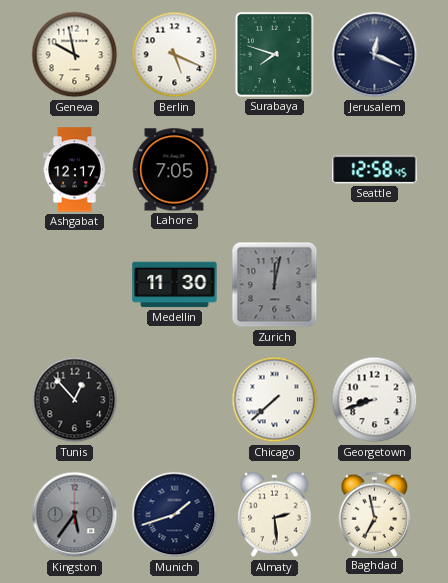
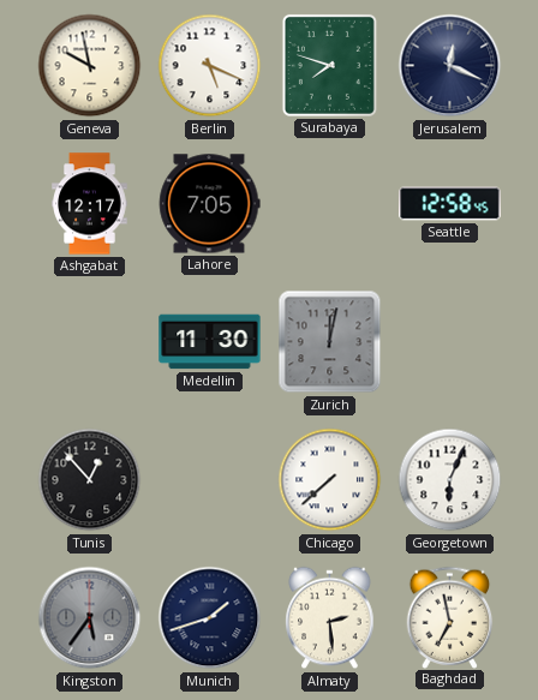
Georgetown: 8:42 -> 6:04 (450, 480)
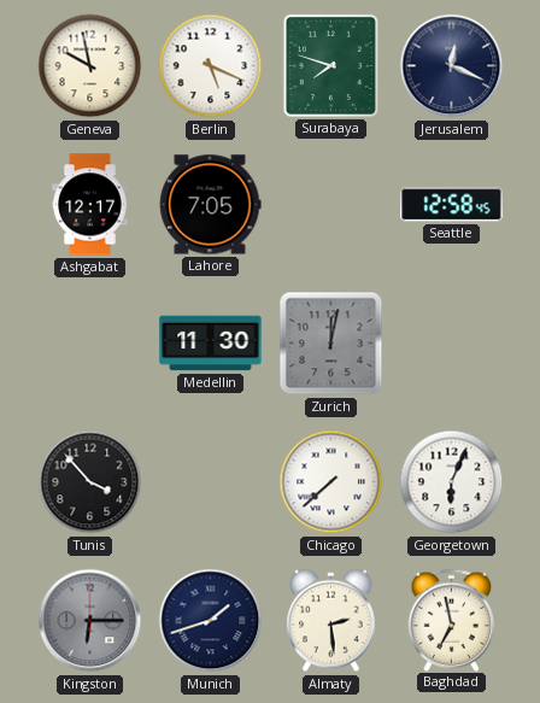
Tunis: 12:53 -> 3:53 (90, 482)
Kingston: 5:36 -> 6:15 (90, 621)
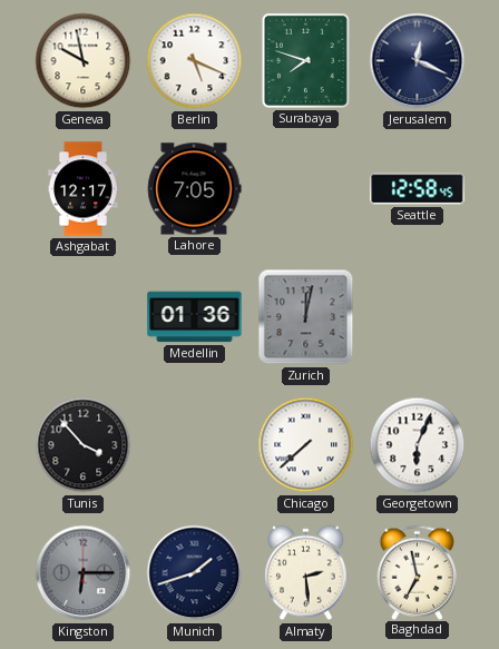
Medellin: 11:30 -> 01:36 (195, 317)
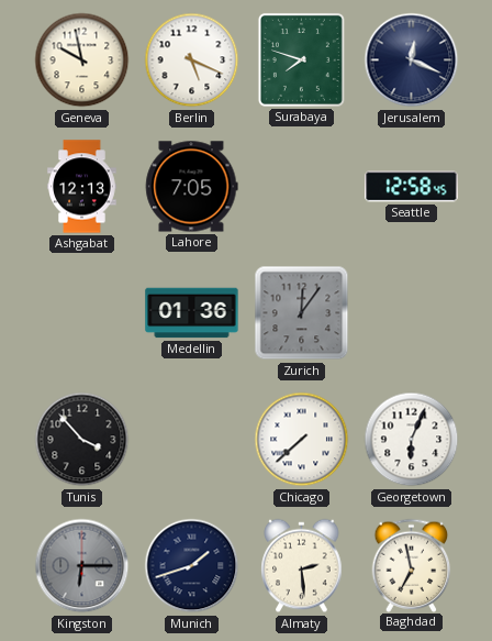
Ashgabat: 12:17 -> 12:13 (82, 187)
Zurich: 12:02 -> 12:06 (302, 313)
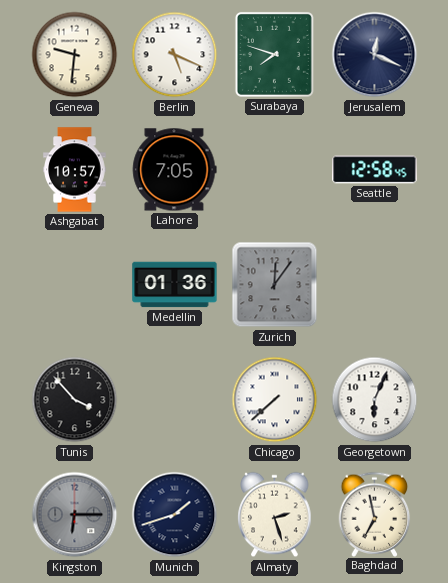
Geneva: 9:58 -> 9:31 (75, 55)
Ashgabat: 12:13 -> 10:57 (75, 170)
Almaty: 2:29 -> 2:27 (275, 515)
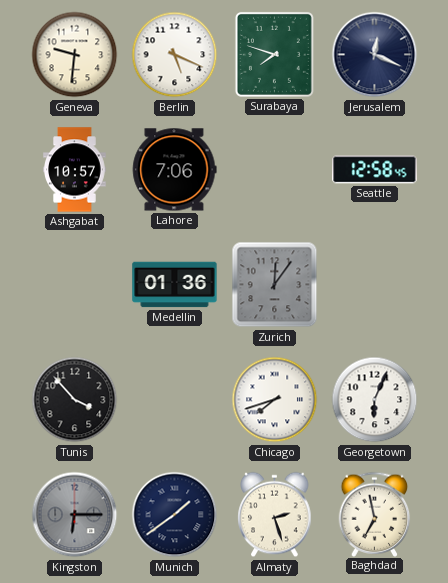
Lahore: 7:05 -> 7:06 (174, 170)
Chicago: 7:38 -> 7:42 (275, 400)
Munich: 1:42 -> 1:39 (175, 515)
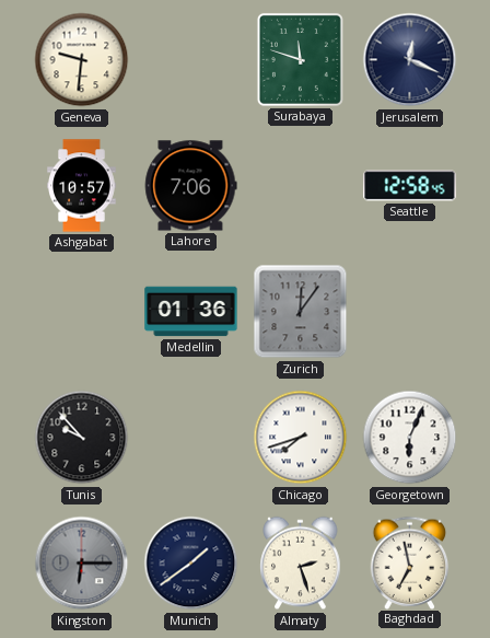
Berlin: 5:19 -> none (175, 55)
Surabaya: 7:48 -> 11:48 (300, 59)
Tunis: 3:53 -> 9:53 (82, 438)
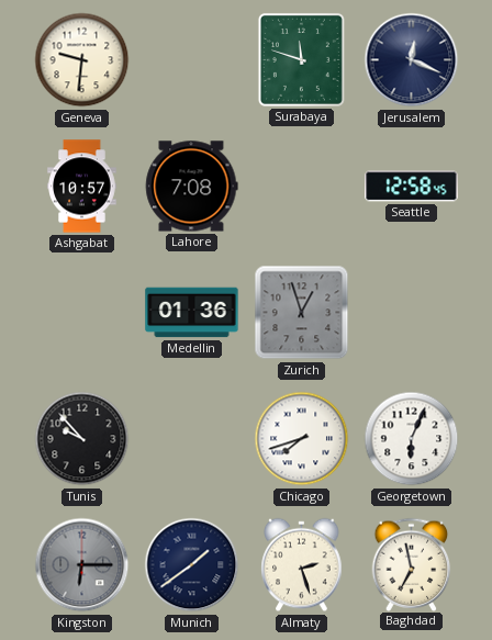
Lahore: 7:06 -> 7:08 (191, 187)
Zurich: 12:06 -> 12:57 (302, 313)
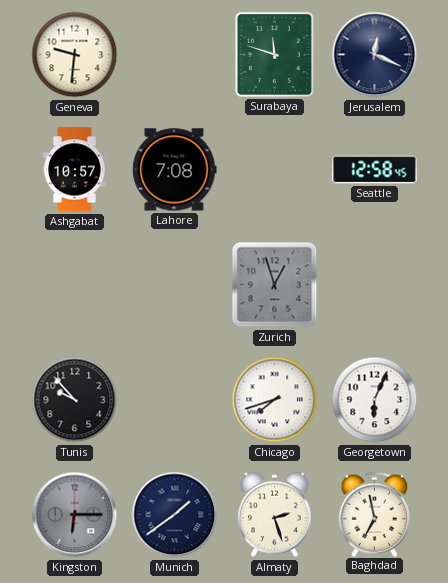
Medellin: 01:36 -> none (192, 313)
